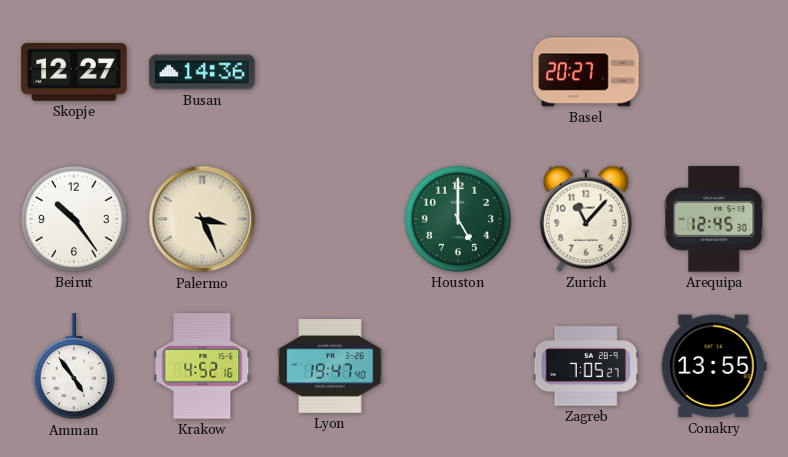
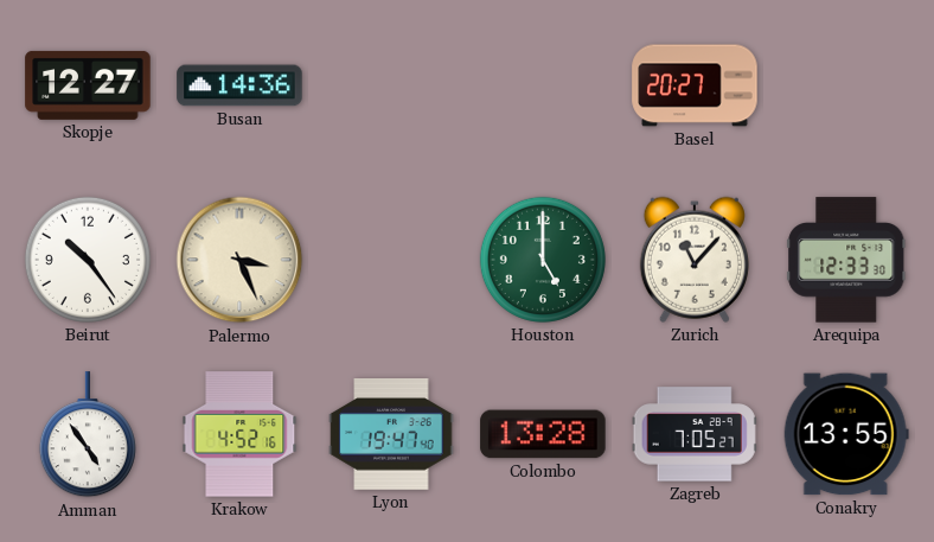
Arequipa: 12:45 -> 12:33 (846, 260)
Colombo: none -> 13:28 (543, 434)
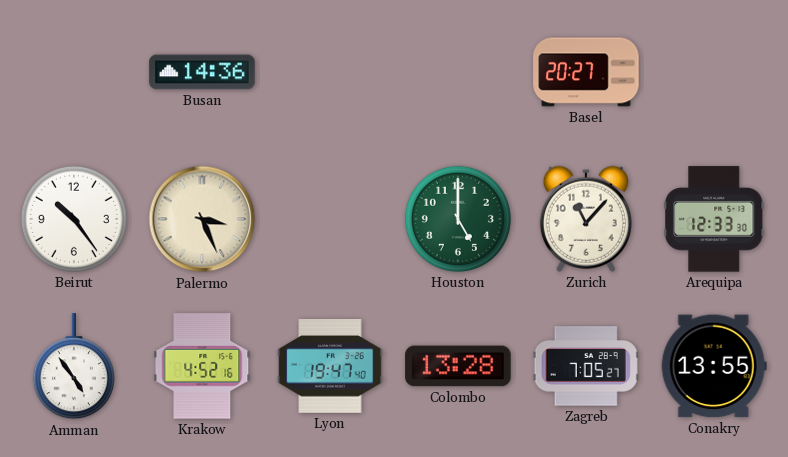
Skopje: 12:27 -> none (88, 85)
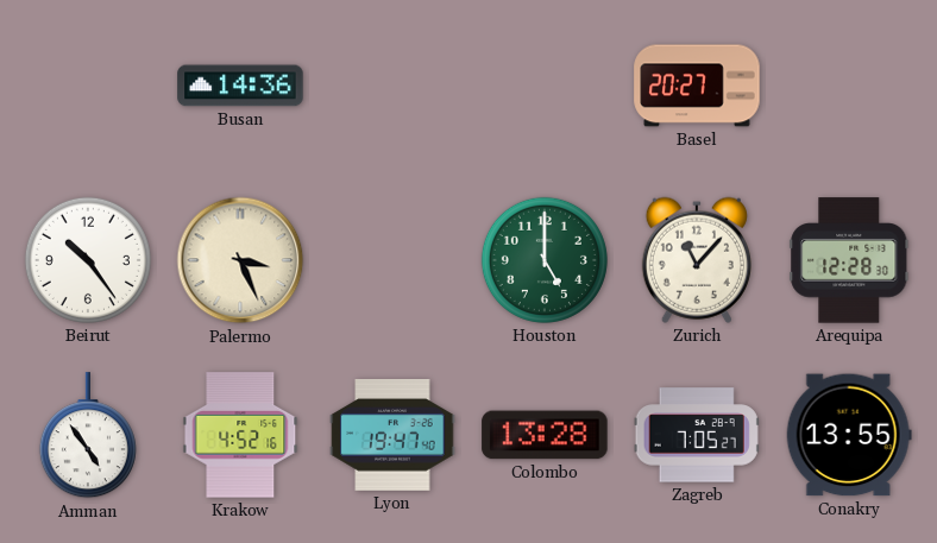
Arequipa: 12:33 -> 12:28 (849, 260)
